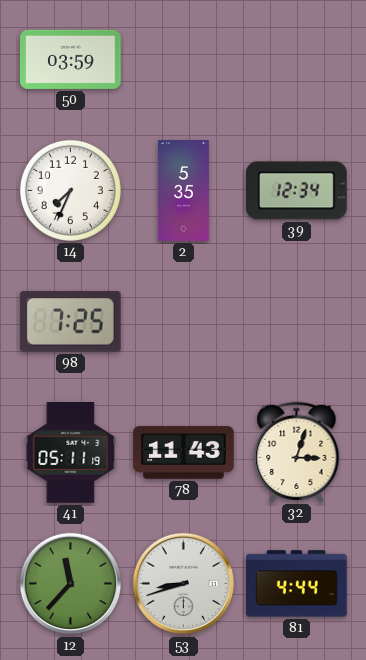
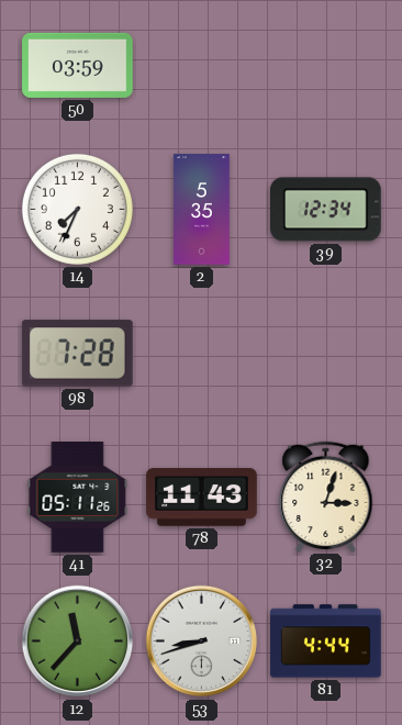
98: 7:25 -> 7:28 (77, 354)
41: 05:11:19 -> 05:11:26 (78, 498)
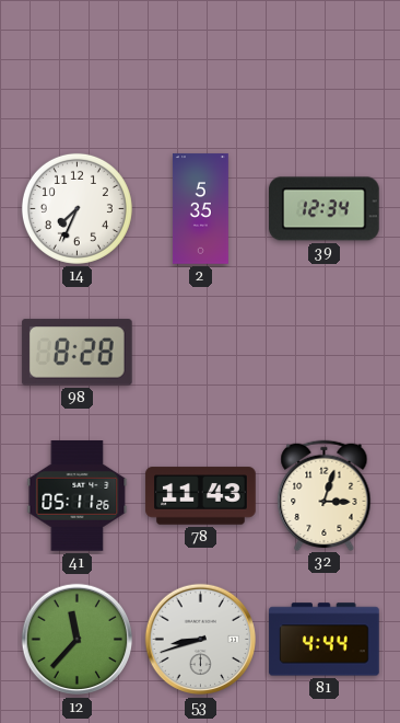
50: 03:59 -> none (78, 65)
98: 7:28 -> 8:28 (77, 353)
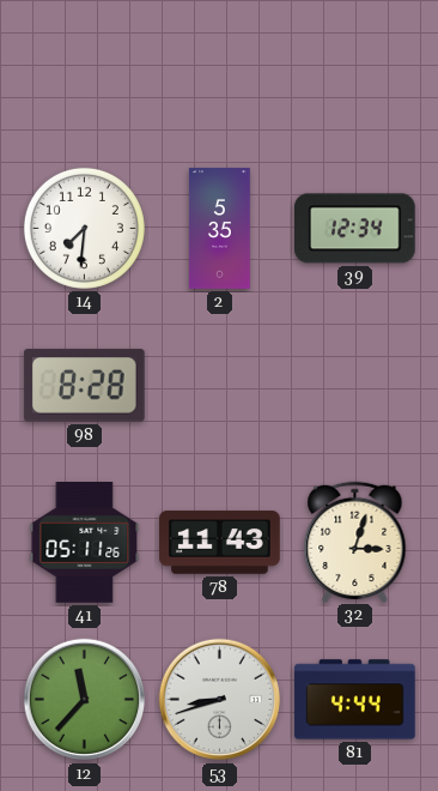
14: 7:34 -> 7:31 (84, 228)
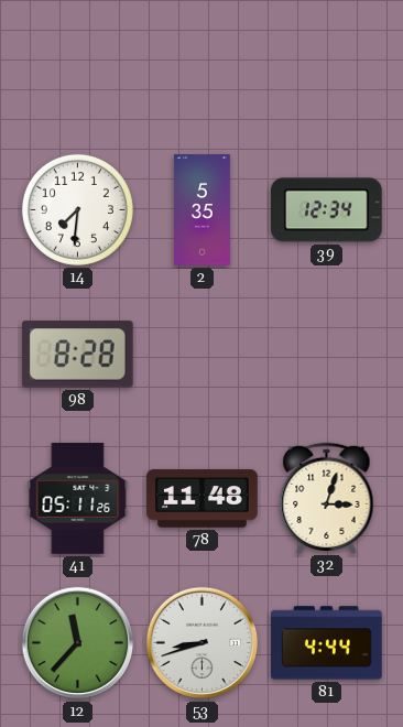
78: 11:43 -> 11:48 (203, 499)
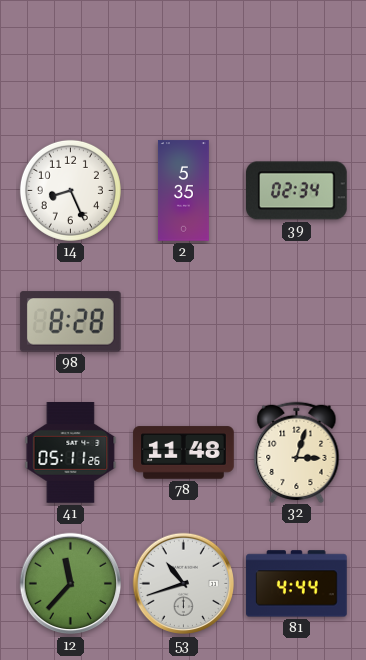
14: 7:31 -> 8:26 (70, 190)
39: 12:34 -> 02:34 (297, 191)
53: 8:42 -> 10:42 (184, 584)
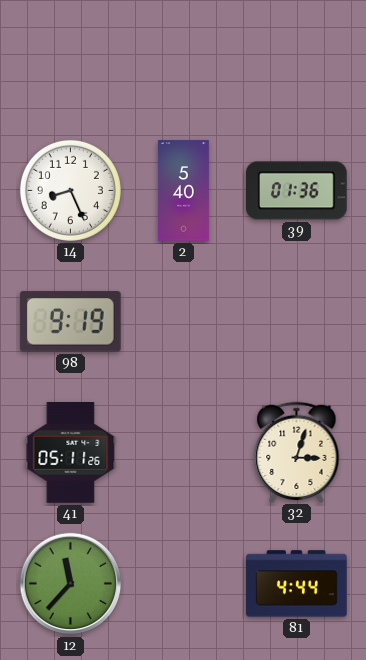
2: 5:35 -> 5:40 (183, 191)
39: 02:34 -> 01:36 (297, 191)
98: 8:28 -> 9:19 (70, 322)
78: 11:48 -> none (184, 453)
53: 10:42 -> none (184, 584)
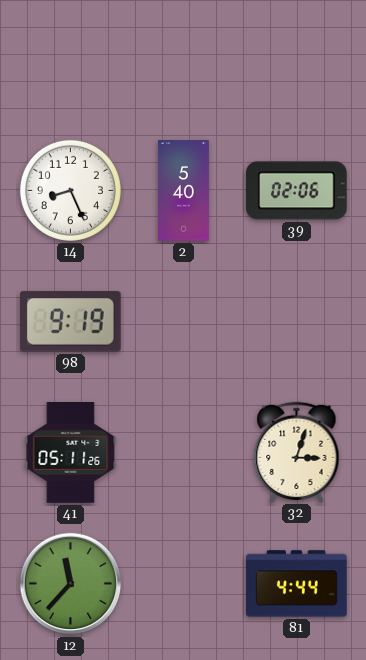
39: 01:36 -> 02:06 (297, 191)
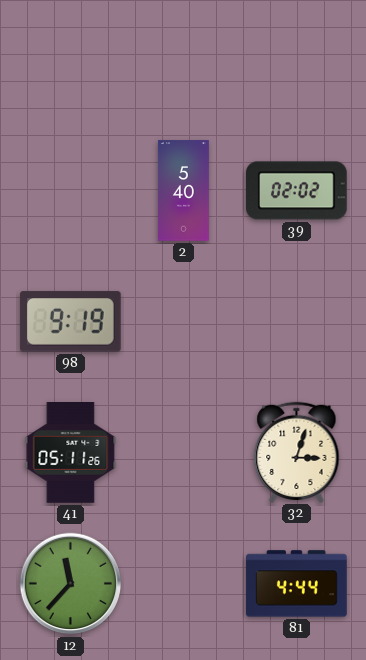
14: 8:26 -> none (70, 190)
39: 02:06 -> 02:02 (297, 191)
